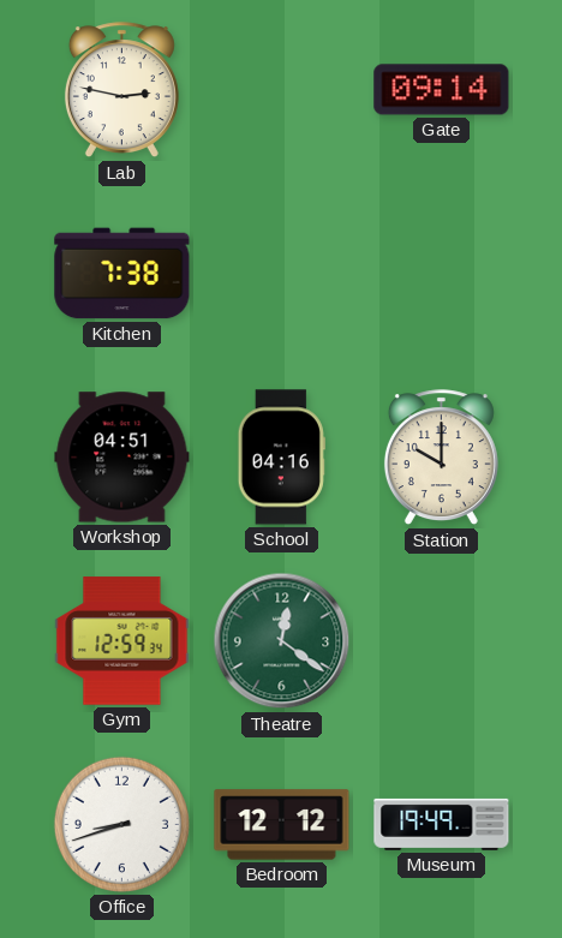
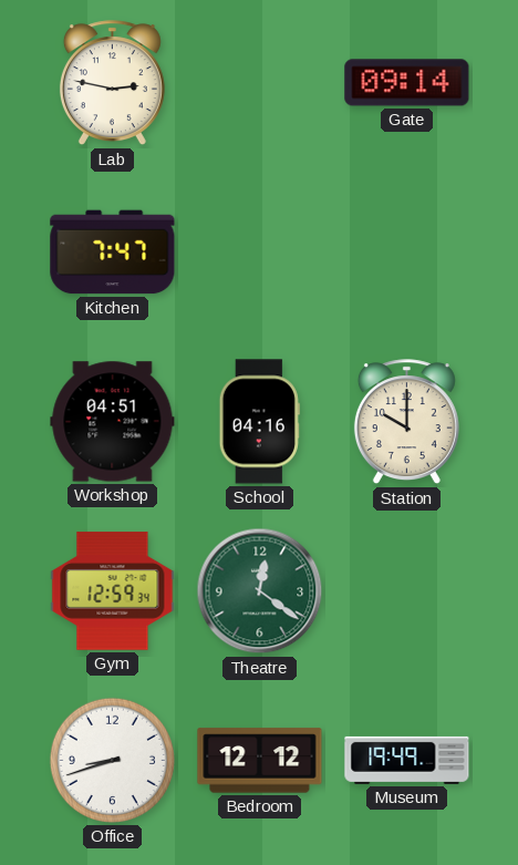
Kitchen: 7:38 -> 7:47 (113, 253)
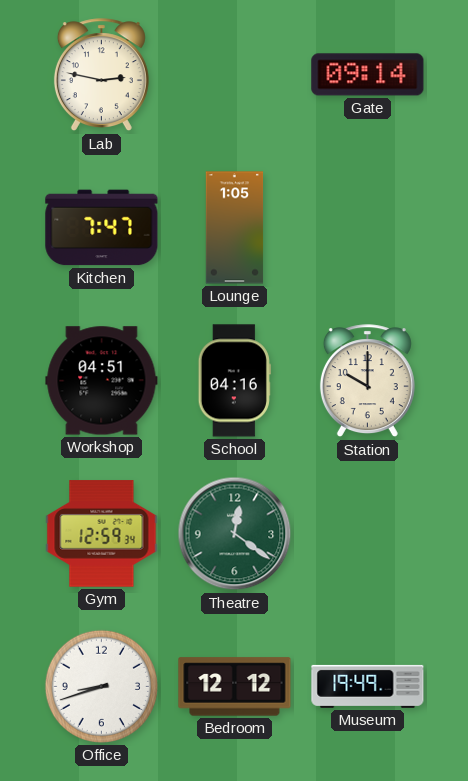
Lounge: none -> 1:05 (235, 228)
